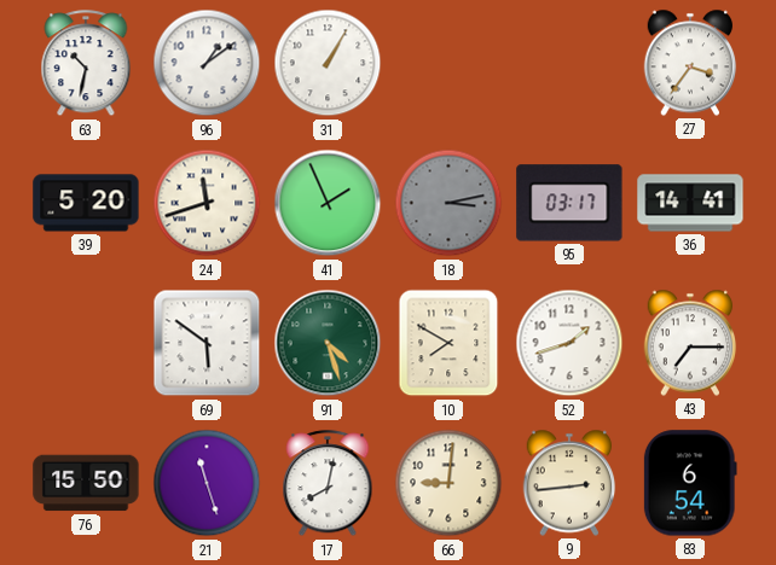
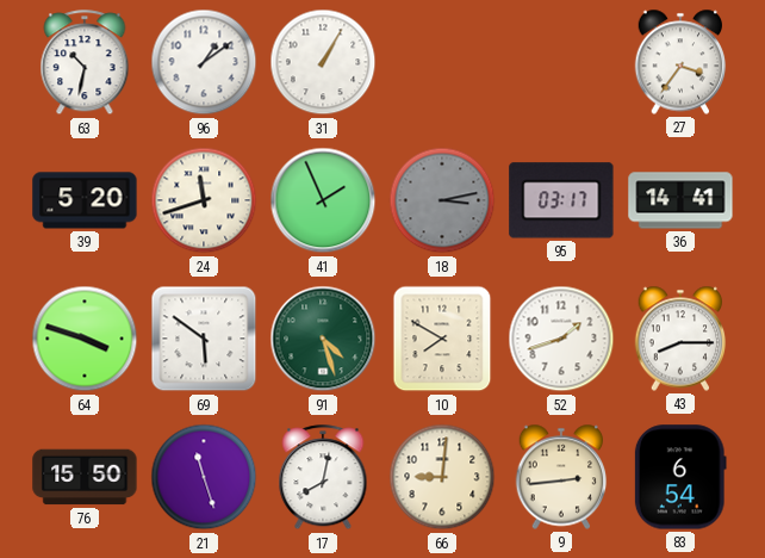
64: none -> 3:48 (85, 339)
43: 7:15 -> 8:15 (680, 339)
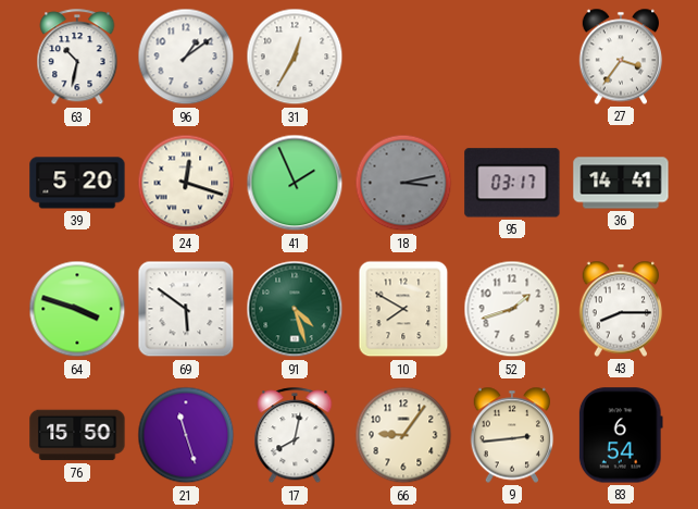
31: 1:05 -> 12:35 (295, 57)
24: 11:42 -> 12:18 (186, 183)
66: 9:01 -> 9:06 (403, 435)
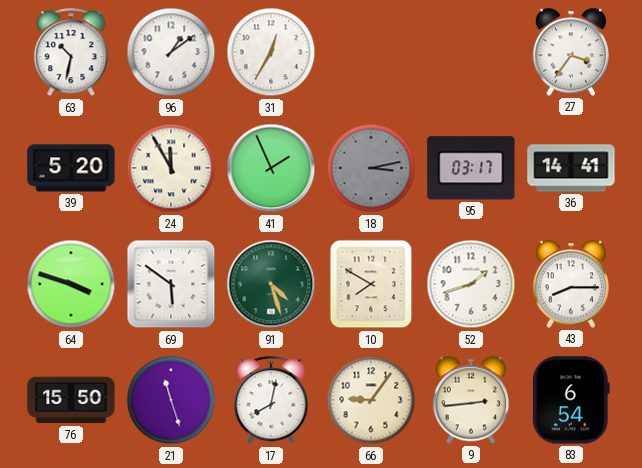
24: 12:18 -> 11:55 (171, 168)
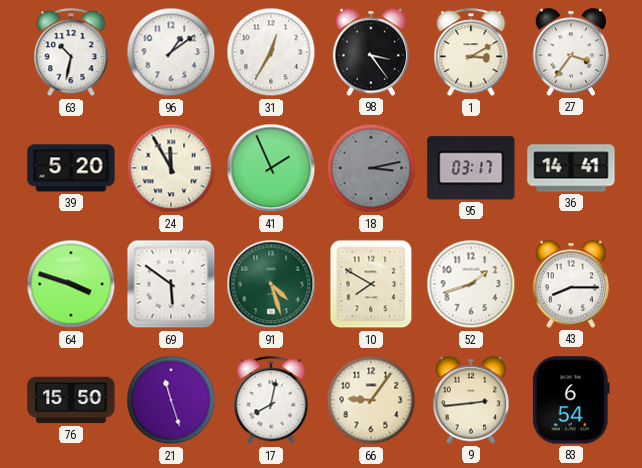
98: none -> 3:24 (371, 52)
1: none -> 3:10 (471, 53)
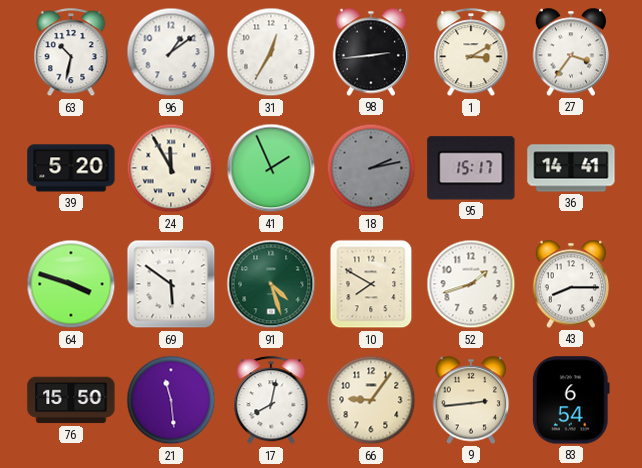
98: 3:24 -> 2:44 (371, 52)
18: 3:13 -> 2:13 (371, 168)
95: 03:17 -> 15:17 (471, 168)
21: 11:27 -> 11:29 (171, 400)
